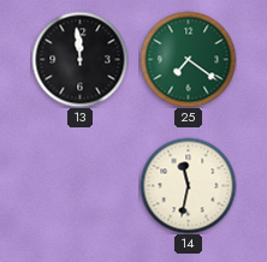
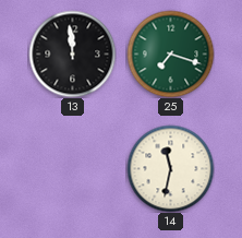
25: 7:21 -> 7:18 (170, 53)
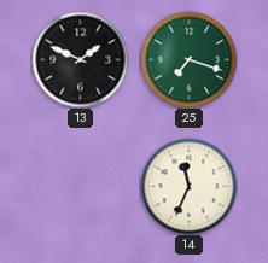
13: 11:59 -> 1:49 (80, 59)
14: 11:32 -> 11:34 (188, 186)
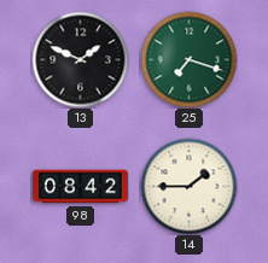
98: none -> 08:42 (80, 187)
14: 11:34 -> 1:45 (188, 186)
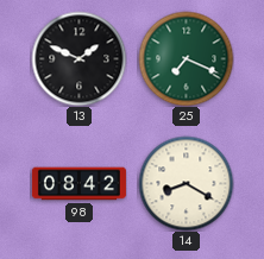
25: 7:18 -> 7:19 (186, 58)
14: 1:45 -> 8:20 (186, 183)
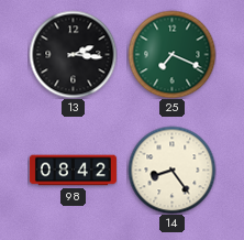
13: 1:49 -> 2:16 (73, 54)
14: 8:20 -> 8:24 (171, 170)
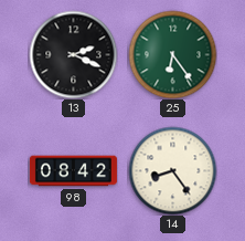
13: 2:16 -> 2:19 (73, 54)
25: 7:19 -> 6:24 (172, 54)
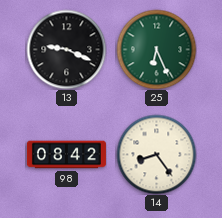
13: 2:19 -> 9:19 (66, 49)
25: 6:24 -> 6:26 (156, 49)
